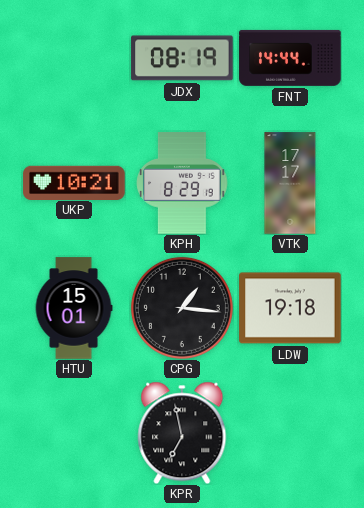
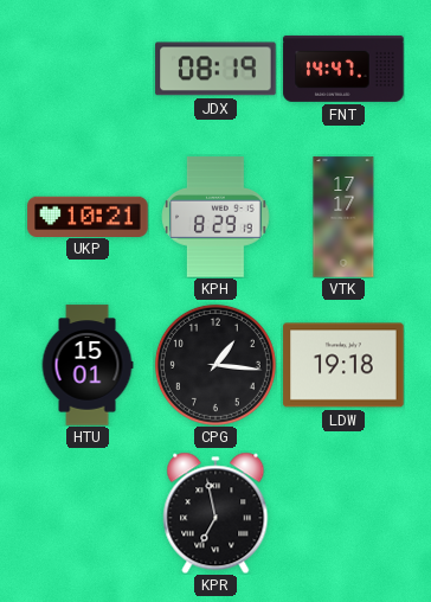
FNT: 14:44 -> 14:47 (343, 69)
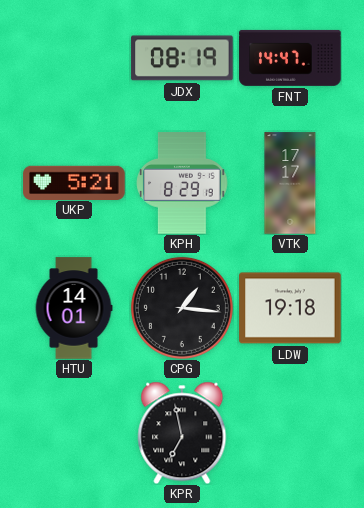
UKP: 10:21 -> 5:21 (74, 182)
HTU: 15:01 -> 14:01 (74, 308)
